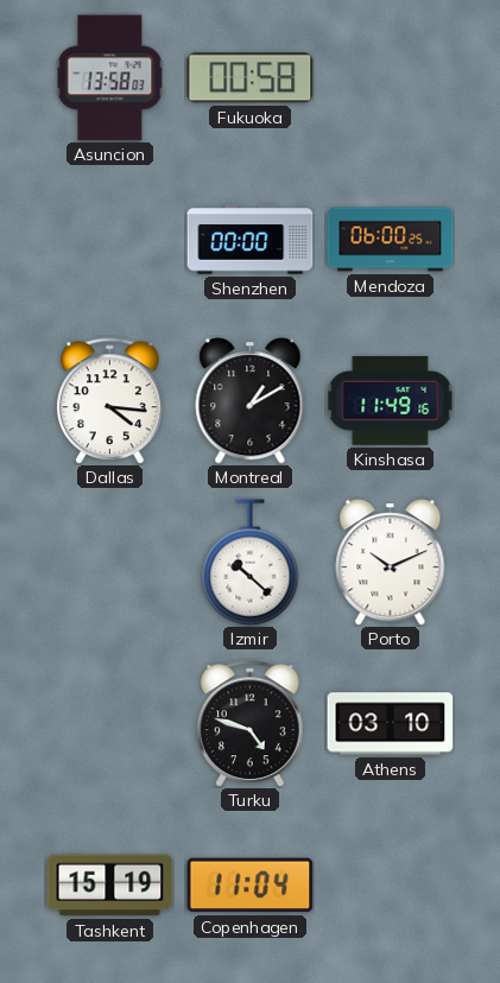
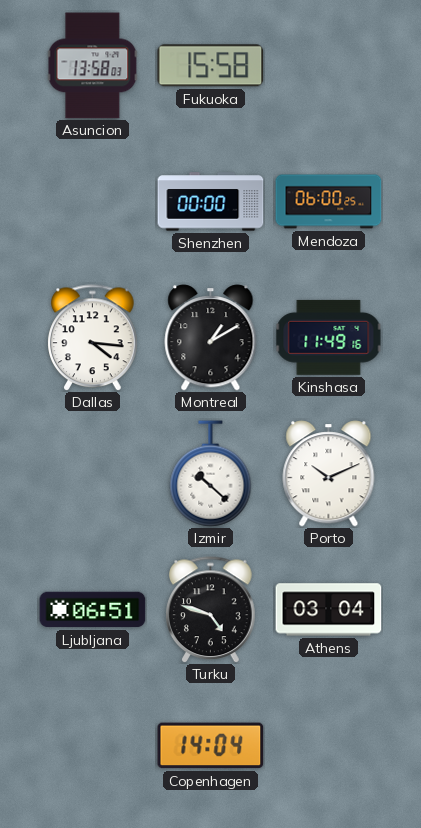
Fukuoka: 00:58 -> 15:58 (211, 66)
Ljubljana: none -> 06:51 (93, 610)
Athens: 03:10 -> 03:04 (329, 610)
Tashkent: 15:19 -> none (110, 886)
Copenhagen: 11:04 -> 14:04 (211, 746)
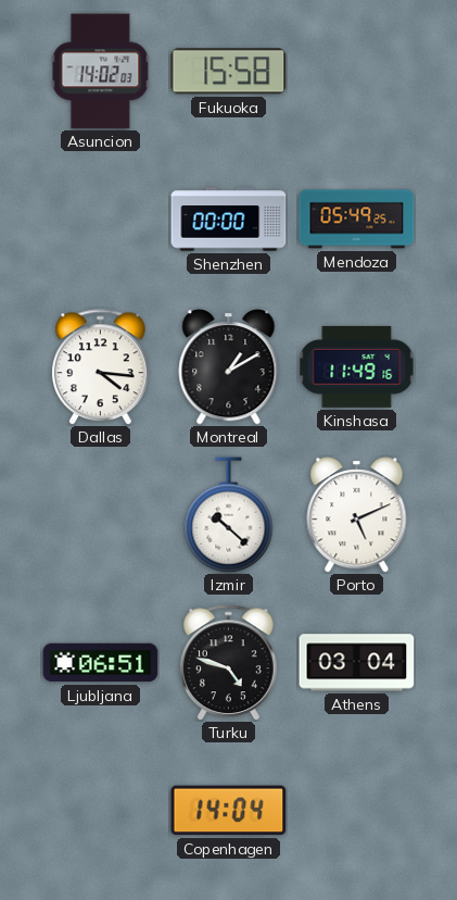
Asuncion: 13:58 -> 14:02 (101, 72)
Mendoza: 06:00 -> 05:49 (357, 220)
Porto: 10:11 -> 5:11 (357, 515)
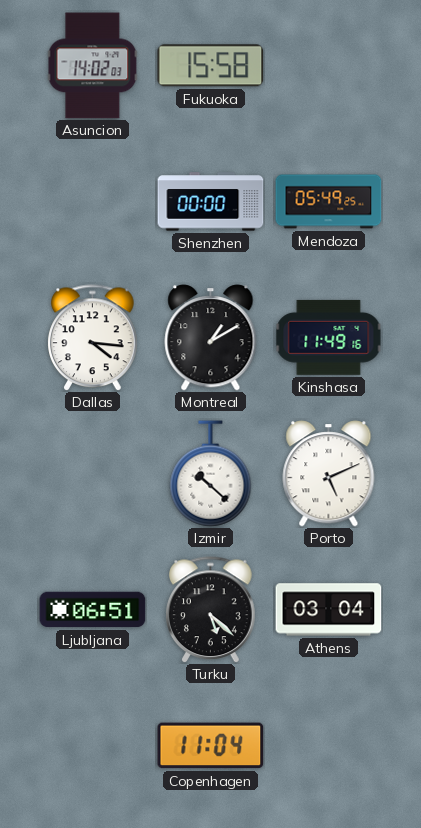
Turku: 4:48 -> 5:22 (211, 610)
Copenhagen: 14:04 -> 11:04 (211, 746)
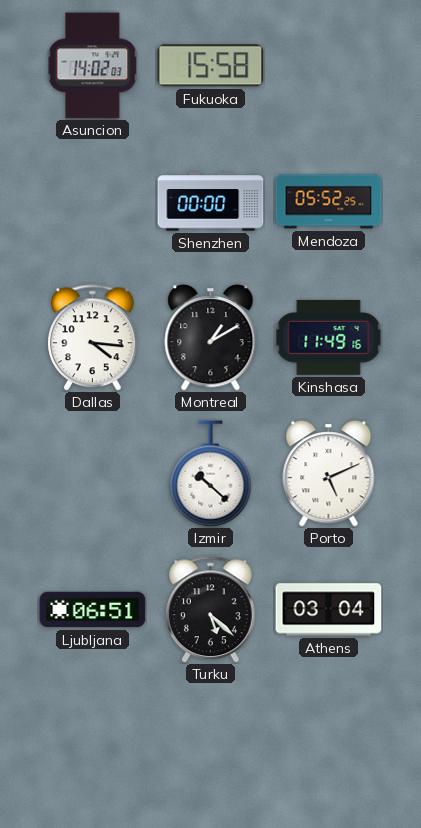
Mendoza: 05:49 -> 05:52 (329, 202)
Copenhagen: 11:04 -> none (211, 746)
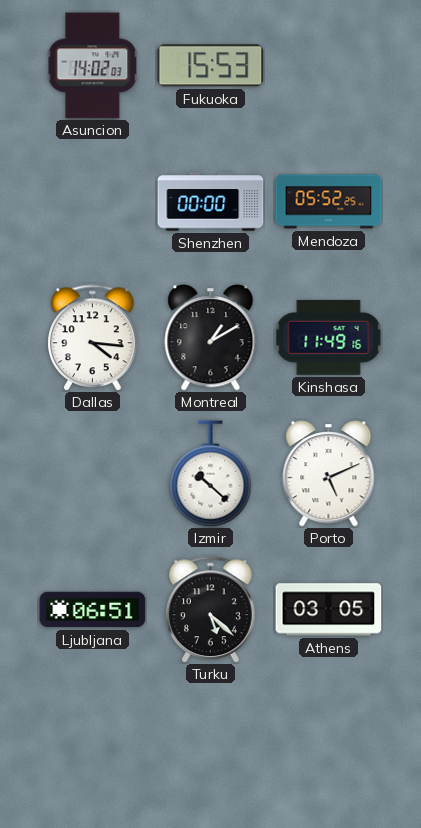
Fukuoka: 15:58 -> 15:53 (211, 66)
Athens: 03:04 -> 03:05 (329, 610)
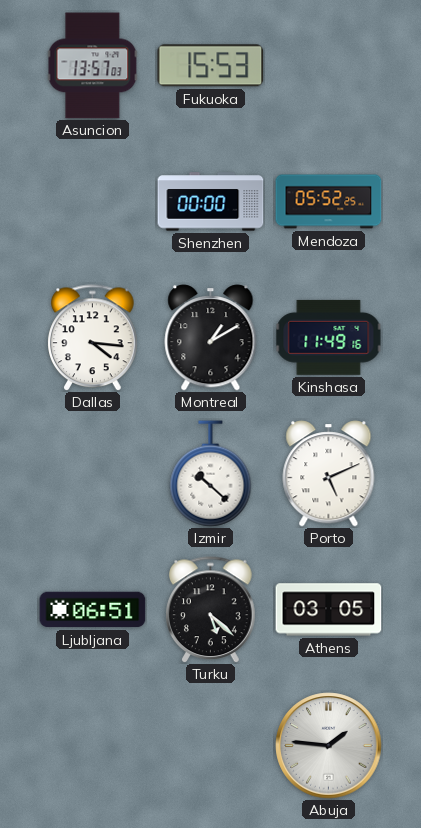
Asuncion: 14:02 -> 13:57 (93, 66)
Abuja: none -> 1:46 (329, 746)
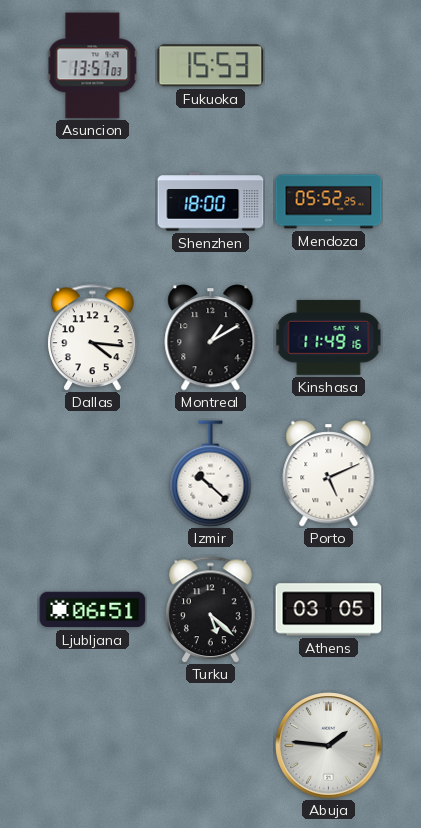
Shenzhen: 00:00 -> 18:00 (211, 202)
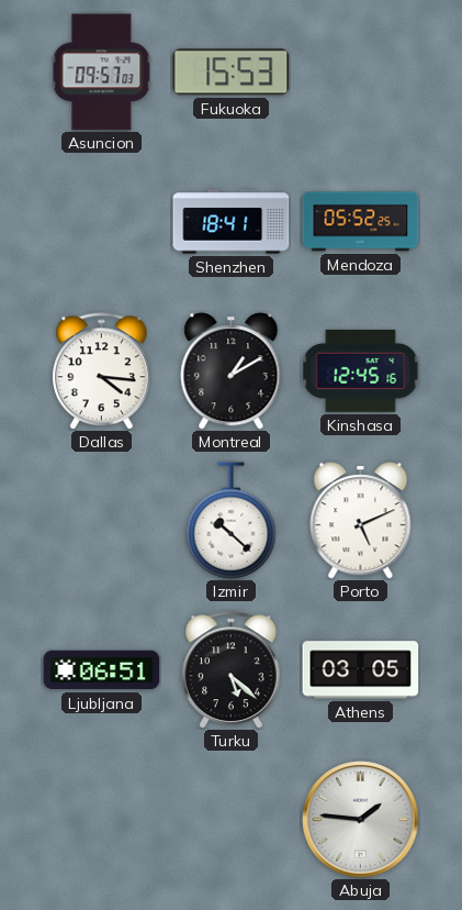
Asuncion: 13:57 -> 09:57 (102, 73)
Shenzhen: 18:00 -> 18:41 (232, 222)
Kinshasa: 11:49 -> 12:45 (361, 370)
